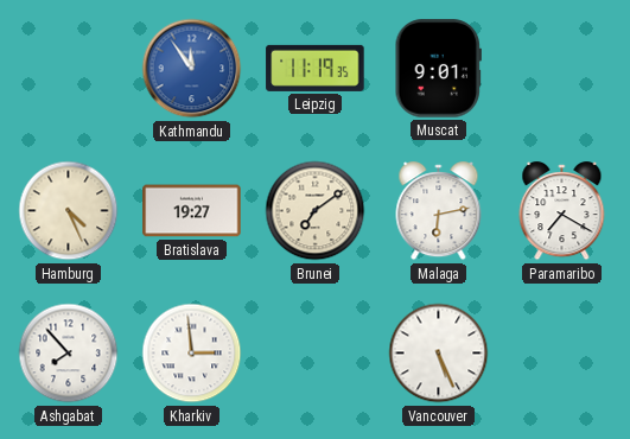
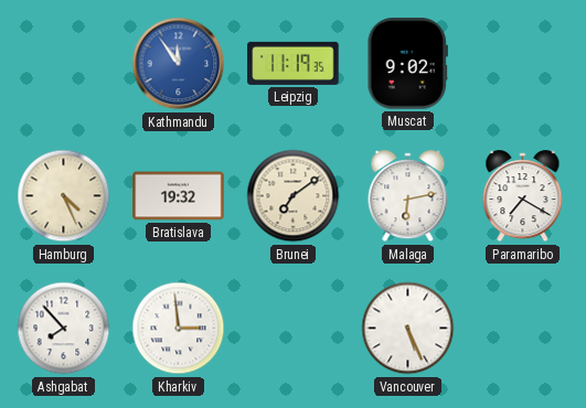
Muscat: 9:01 -> 9:02 (407, 64)
Bratislava: 19:27 -> 19:32 (179, 196)
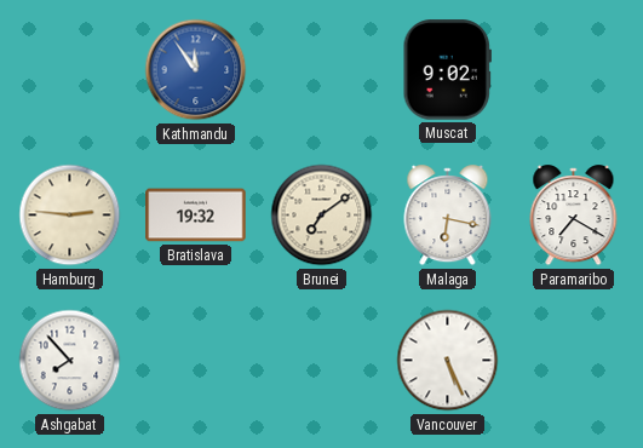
Leipzig: 11:19 -> none (294, 63)
Hamburg: 4:26 -> 2:46 (70, 216)
Malaga: 6:13 -> 6:17 (448, 216)
Kharkiv: 2:59 -> none (179, 329)
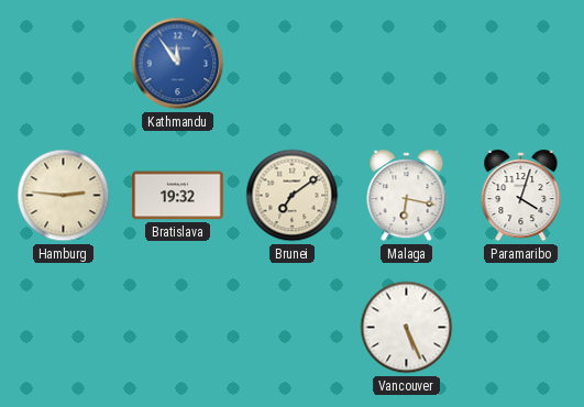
Muscat: 9:02 -> none (447, 70)
Paramaribo: 7:20 -> 4:03 (521, 196)
Ashgabat: 7:53 -> none (70, 361)
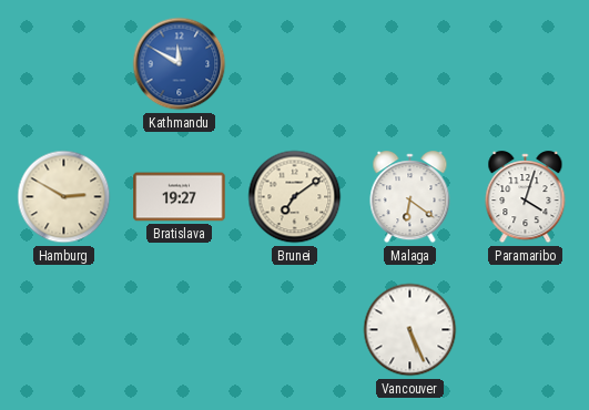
Kathmandu: 11:54 -> 11:50 (180, 64)
Hamburg: 2:46 -> 2:50 (64, 197)
Bratislava: 19:32 -> 19:27 (180, 197)
Malaga: 6:17 -> 6:21 (410, 197)
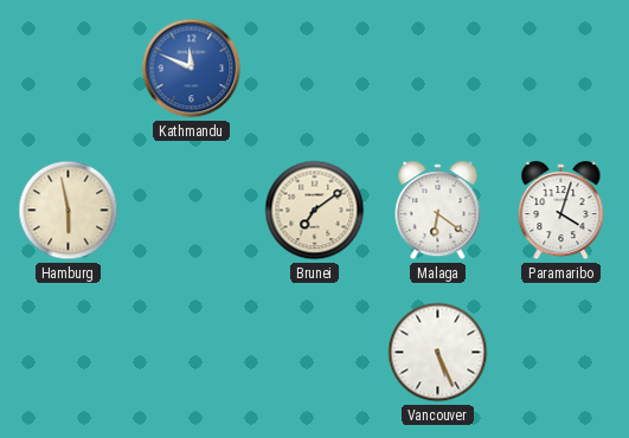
Kathmandu: 11:50 -> 11:49 (192, 69)
Hamburg: 2:50 -> 5:58 (69, 211)
Bratislava: 19:27 -> none (180, 197)
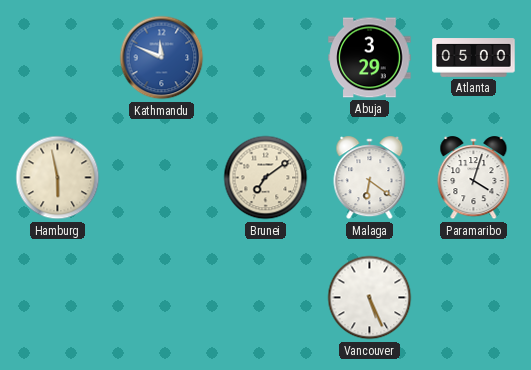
Abuja: none -> 3:29 (370, 58)
Atlanta: none -> 05:00 (474, 58)
